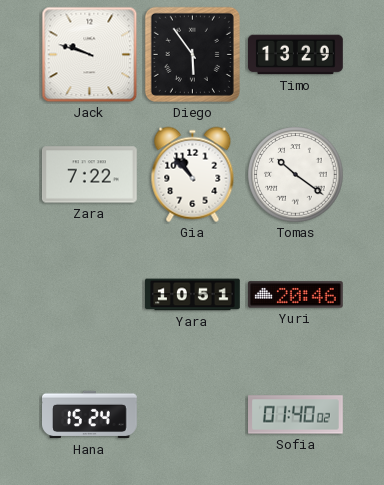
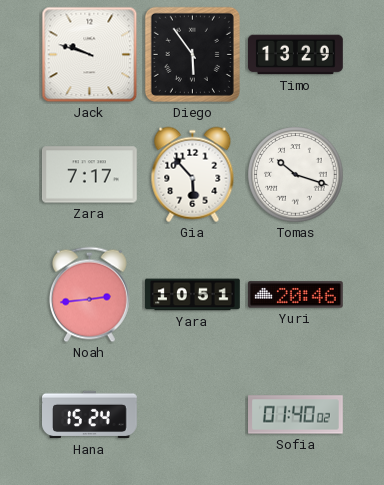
Zara: 7:22 -> 7:17 (90, 175)
Gia: 10:53 -> 5:53 (193, 175)
Tomas: 10:21 -> 10:18 (296, 175)
Noah: none -> 2:44 (89, 295)
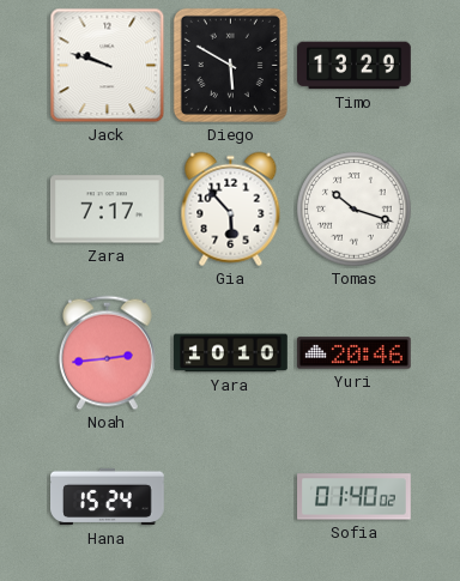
Diego: 5:54 -> 5:50 (230, 65)
Yara: 10:51 -> 10:10 (231, 353)
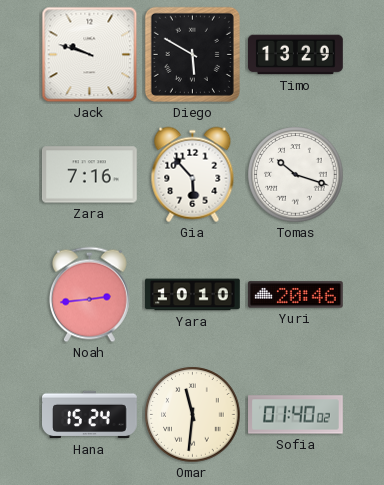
Zara: 7:17 -> 7:16 (90, 175)
Omar: none -> 11:31 (193, 415)
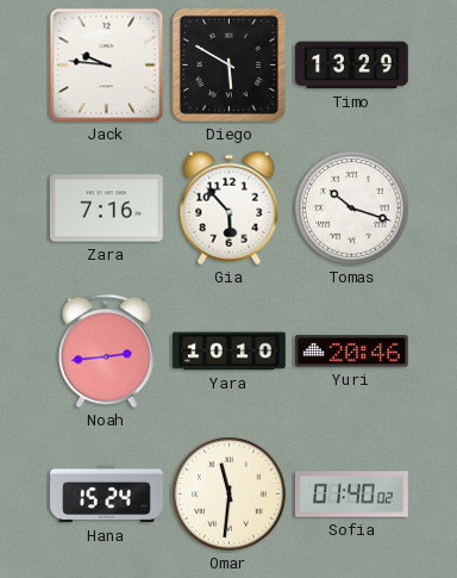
Jack: 9:48 -> 9:46 (107, 66)
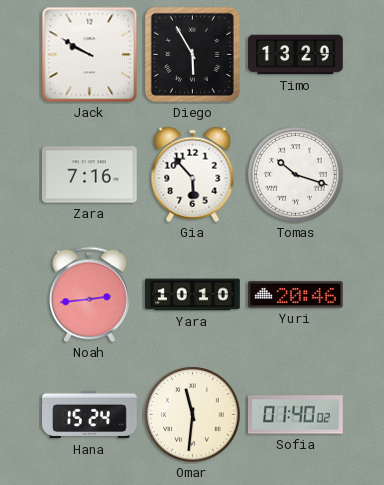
Jack: 9:46 -> 9:50 (90, 55)
Diego: 5:50 -> 5:55 (192, 54)
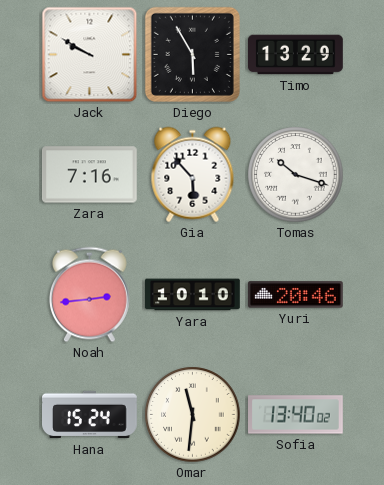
Sofia: 01:40 -> 13:40 (296, 415)
